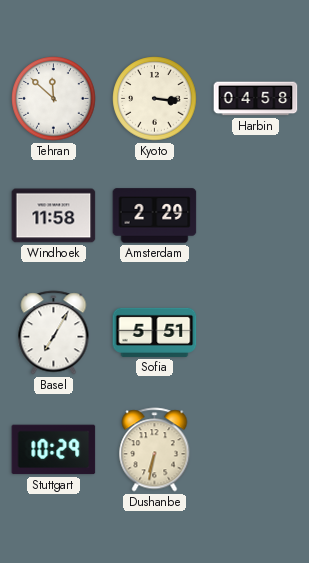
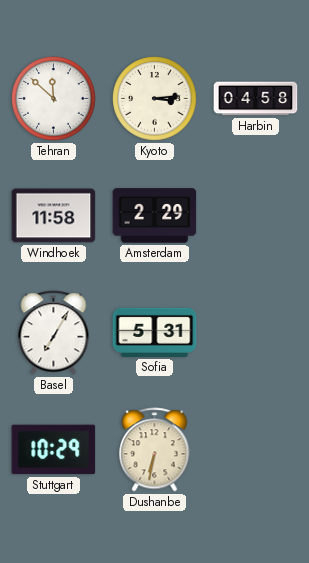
Kyoto: 3:16 -> 3:14 (155, 99)
Sofia: 5:51 -> 5:31 (155, 332)
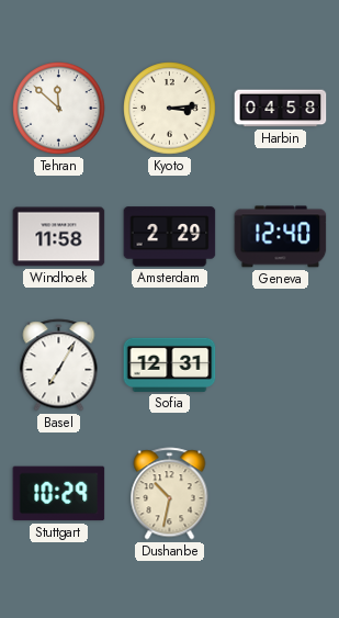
Geneva: none -> 12:40 (281, 237)
Sofia: 5:31 -> 12:31 (170, 364)
Dushanbe: 6:32 -> 10:32 (170, 494)
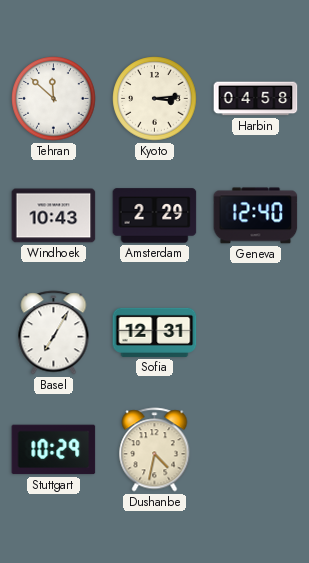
Windhoek: 11:58 -> 10:43 (54, 216)
Dushanbe: 10:32 -> 4:32 (155, 450)
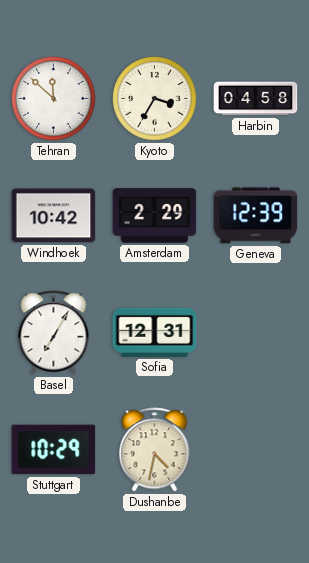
Kyoto: 3:14 -> 3:35 (155, 99)
Windhoek: 10:43 -> 10:42 (54, 216)
Geneva: 12:40 -> 12:39 (256, 216)
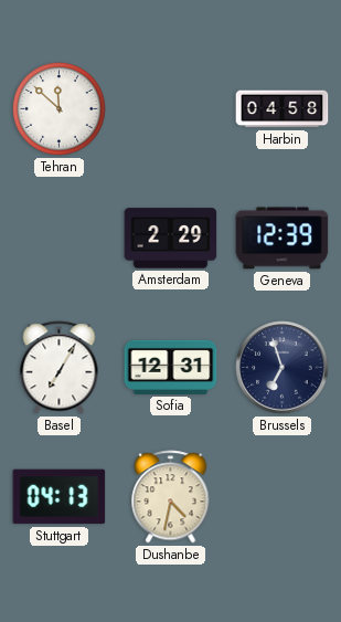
Kyoto: 3:35 -> none (155, 99)
Windhoek: 10:42 -> none (54, 216)
Brussels: none -> 6:57 (283, 368)
Stuttgart: 10:29 -> 04:13 (60, 497)
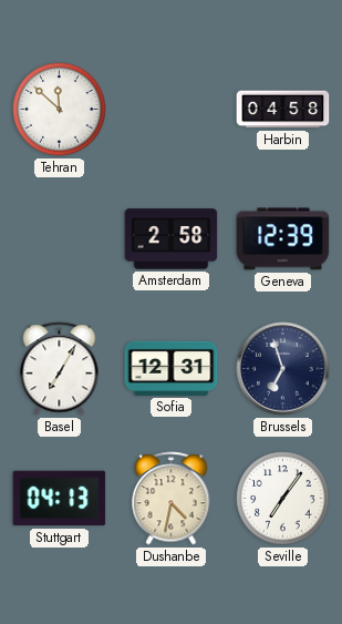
Amsterdam: 2:29 -> 2:58 (172, 239)
Seville: none -> 7:06 (283, 499)
